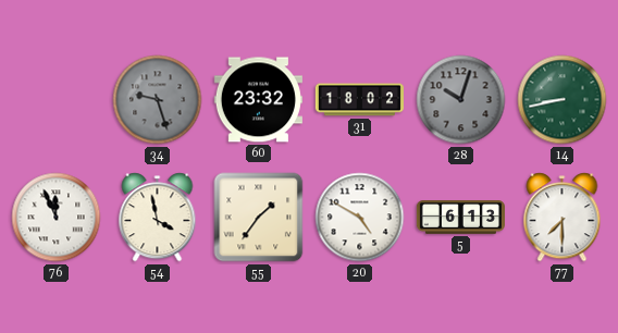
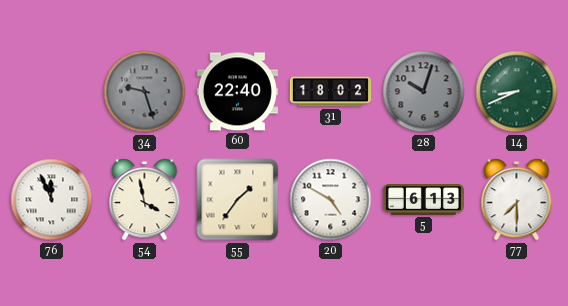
60: 23:32 -> 22:40 (237, 92)
14: 8:43 -> 8:41 (517, 92)
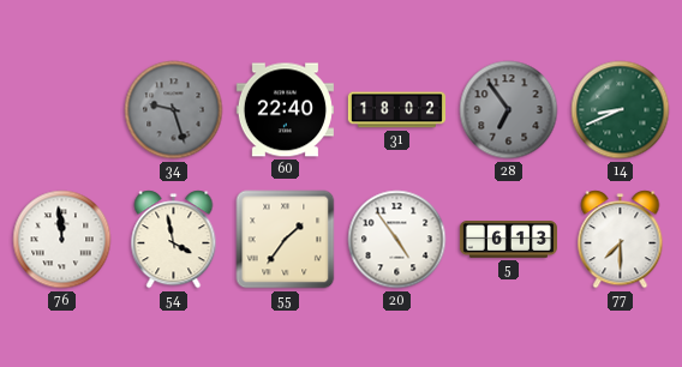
28: 10:03 -> 6:54 (509, 110)
76: 11:56 -> 11:59 (62, 240)
20: 4:50 -> 4:54 (397, 240)
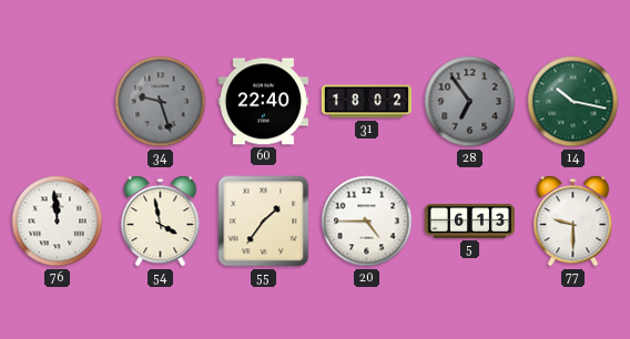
14: 8:41 -> 10:17 (573, 102)
20: 4:54 -> 4:45 (367, 222)
77: 7:30 -> 9:30 (573, 222)
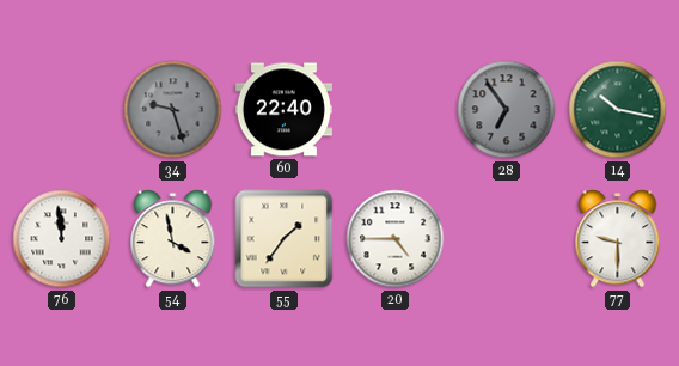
31: 18:02 -> none (366, 102)
5: 6:13 -> none (469, 222)
